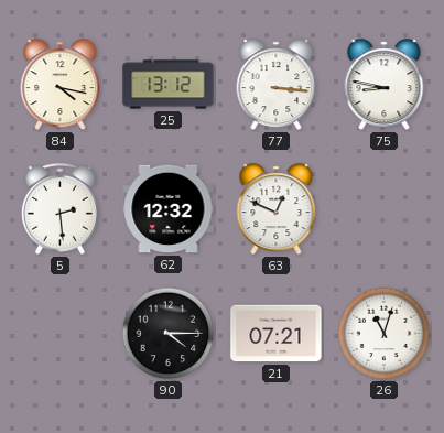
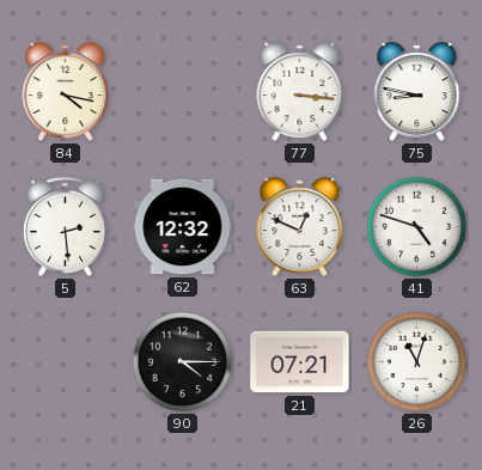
25: 13:12 -> none (169, 85)
41: none -> 4:48 (417, 227)
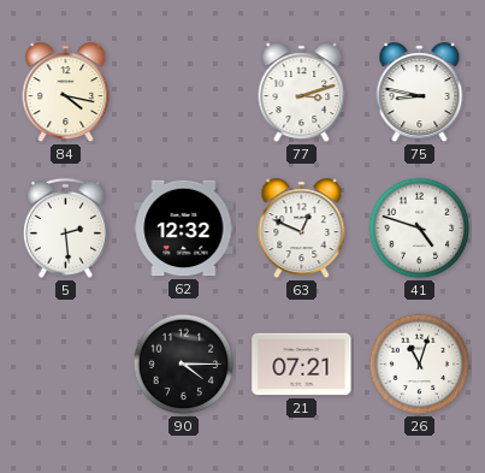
77: 3:16 -> 3:12 (302, 93)
